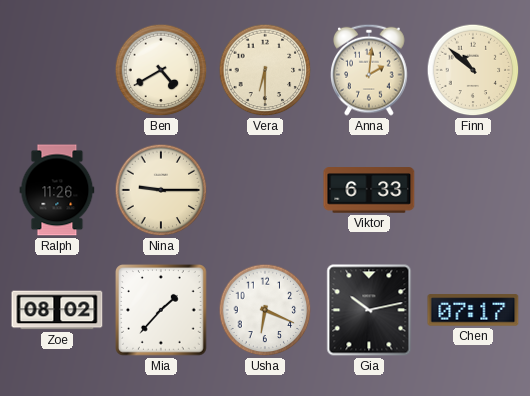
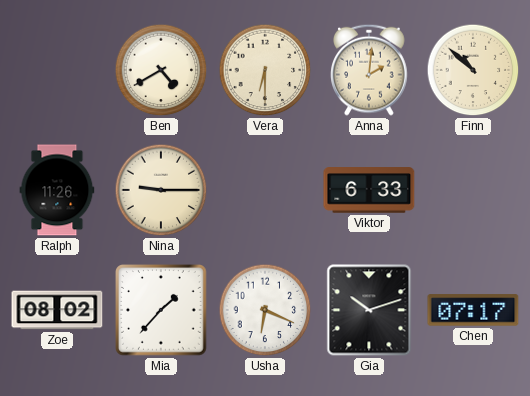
Gia: 10:13 -> 10:12 (369, 310)
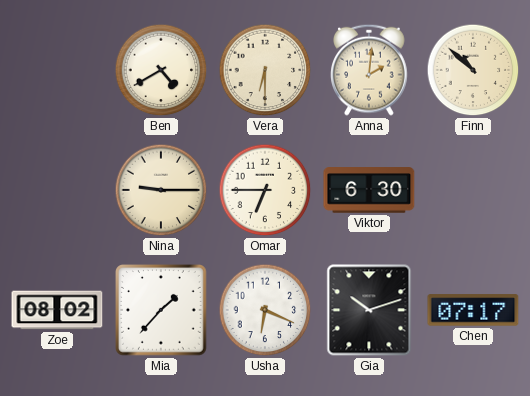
Ralph: 11:26 -> none (57, 190)
Omar: none -> 6:45 (265, 190)
Viktor: 6:33 -> 6:30 (369, 190)
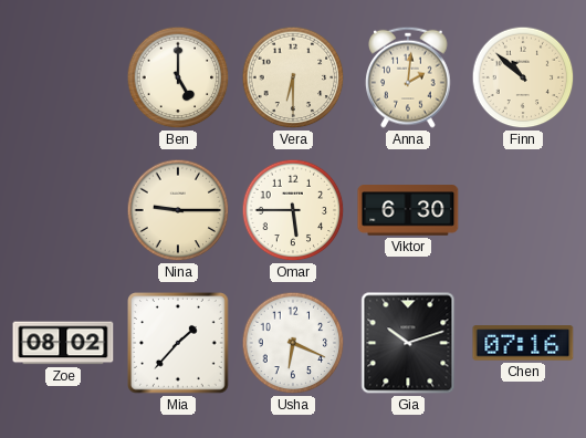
Ben: 4:40 -> 5:00 (178, 77)
Omar: 6:45 -> 5:45 (293, 210)
Chen: 07:17 -> 07:16 (523, 343)
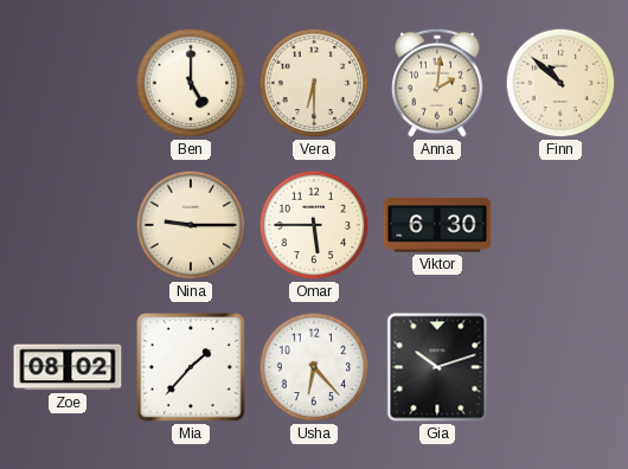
Usha: 6:19 -> 6:23 (314, 367)
Chen: 07:16 -> none (523, 343)
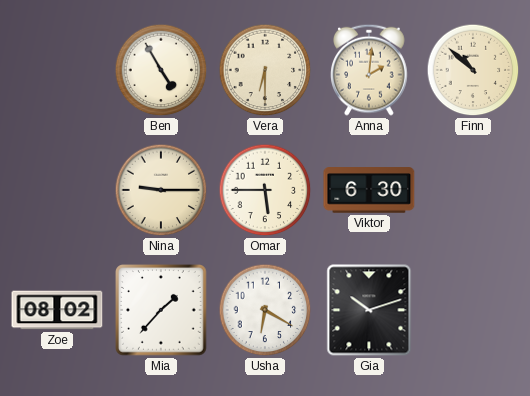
Ben: 5:00 -> 4:55 (161, 70)
Usha: 6:23 -> 6:20 (265, 310)
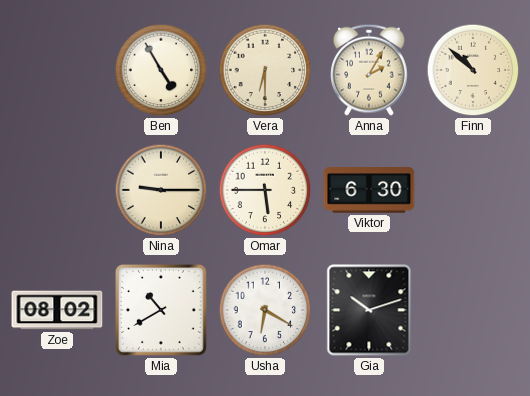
Anna: 2:01 -> 2:05 (369, 70)
Mia: 1:37 -> 10:40 (162, 311)
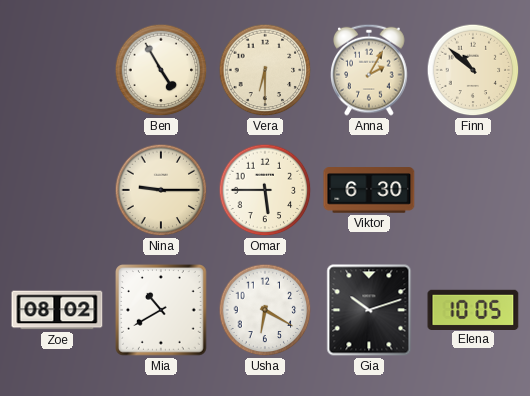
Elena: none -> 10:05 (473, 309)
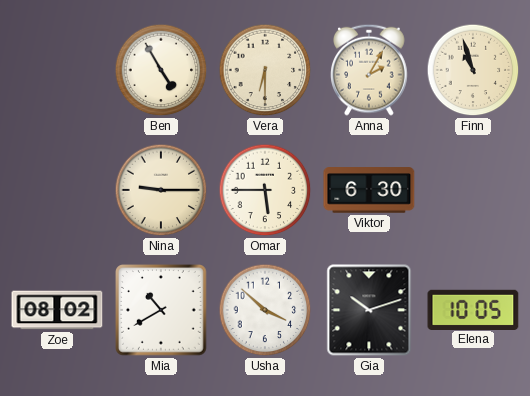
Finn: 10:52 -> 10:57 (473, 70)
Usha: 6:20 -> 3:52 (265, 310)
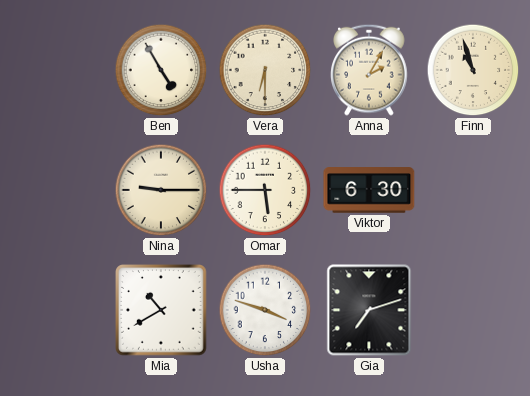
Zoe: 08:02 -> none (57, 310)
Usha: 3:52 -> 3:48 (265, 310)
Gia: 10:12 -> 7:12 (369, 310)
Elena: 10:05 -> none (473, 309)
